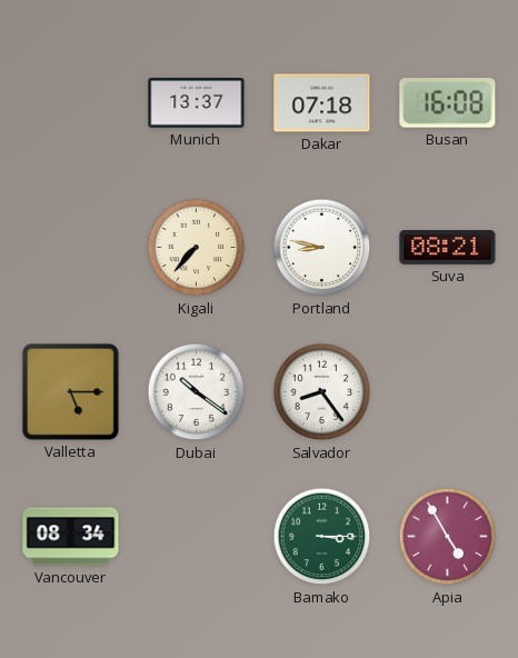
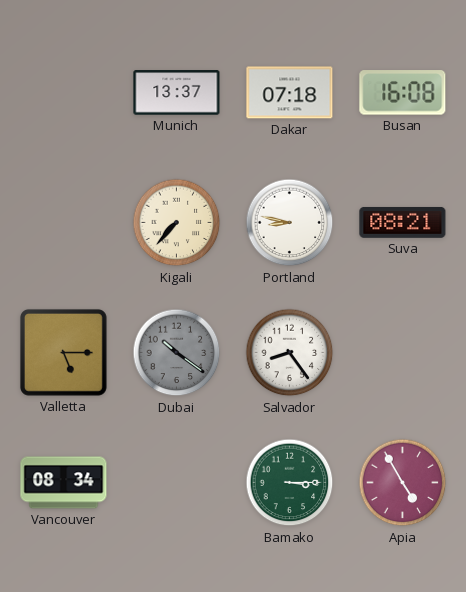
Dubai dial: white -> grey (177, 353)
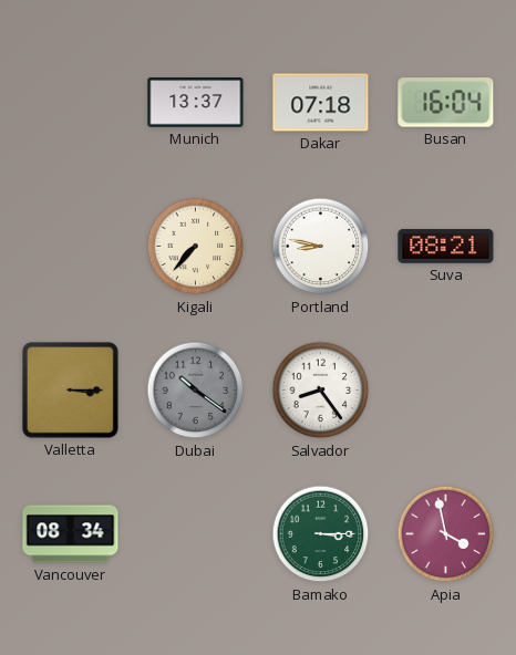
Busan: 16:08 -> 16:04 (446, 103)
Valletta: 5:15 -> 3:15 (70, 389)
Apia: 4:55 -> 3:58 (446, 534)
